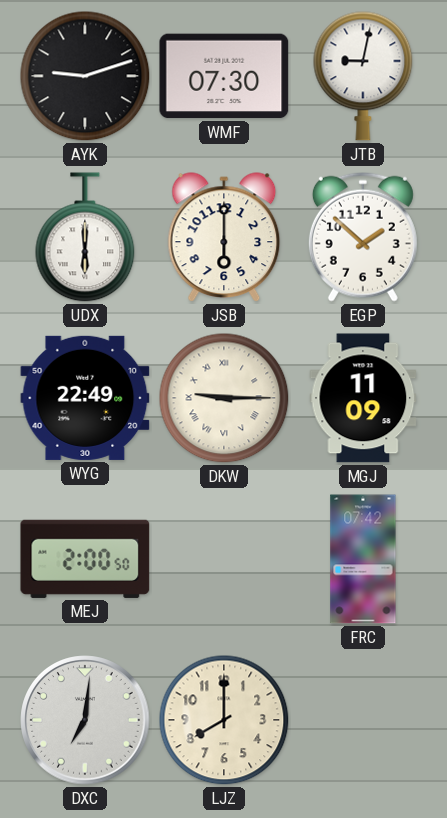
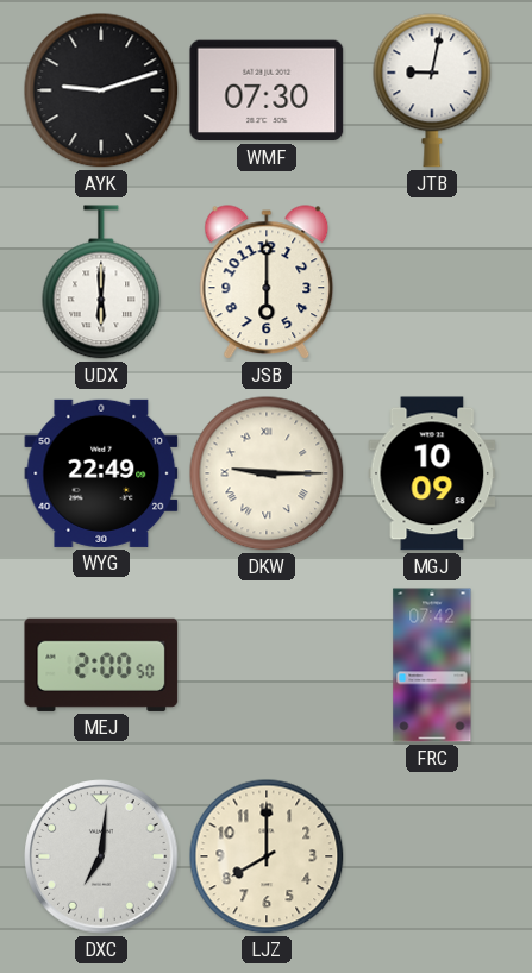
EGP: 1:52 -> none (363, 237)
MGJ: 11:09 -> 10:09 (432, 473)
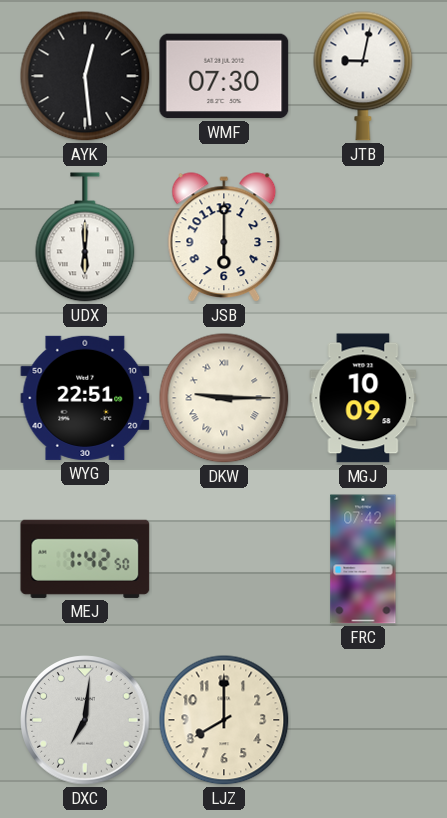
AYK: 9:12 -> 12:29 (85, 76)
WYG: 22:49 -> 22:51 (85, 398)
MEJ: 2:00 -> 1:42 (85, 559)
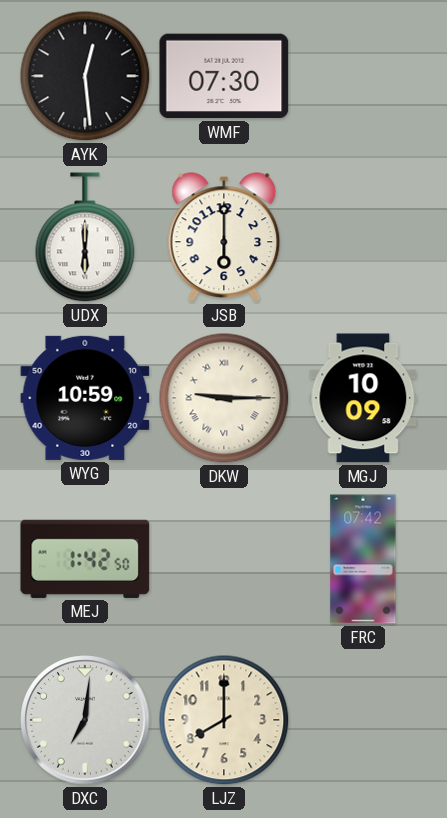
JTB: 9:02 -> none (363, 76)
WYG: 22:51 -> 10:59 (85, 398)
